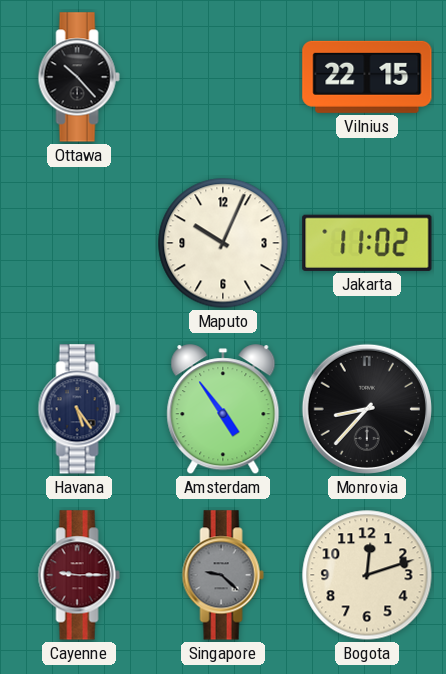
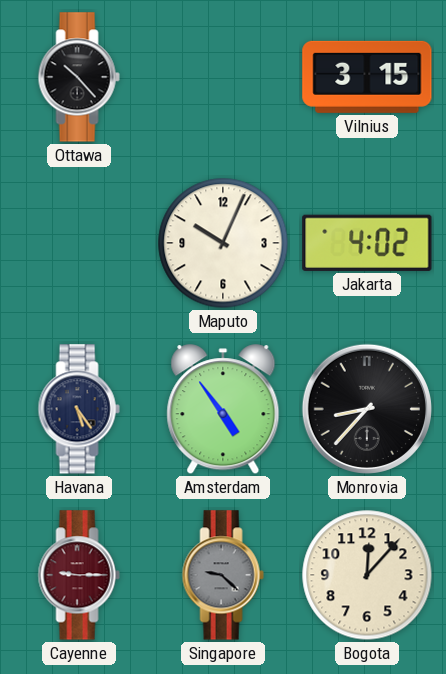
Vilnius: 22:15 -> 3:15 (367, 77)
Jakarta: 11:02 -> 4:02 (367, 243)
Bogota: 12:12 -> 12:07 (367, 575)
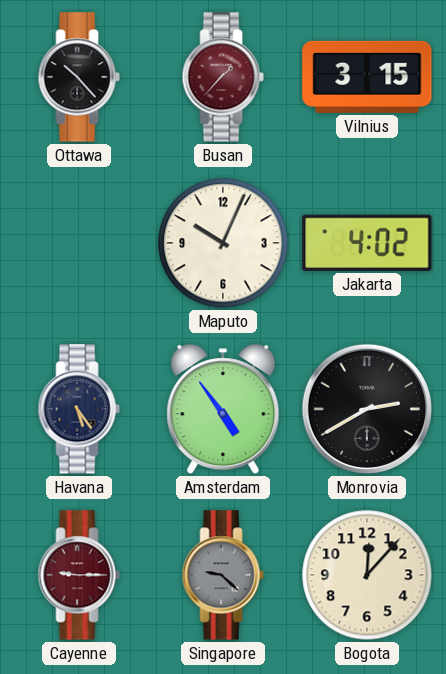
Busan: none -> 1:37 (223, 77)
Monrovia: 8:37 -> 2:40 (367, 409)
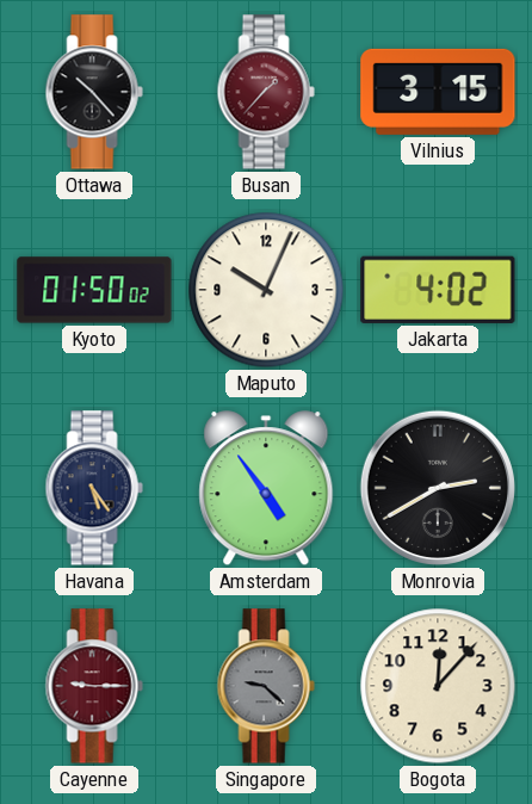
Kyoto: none -> 01:50 (94, 290)
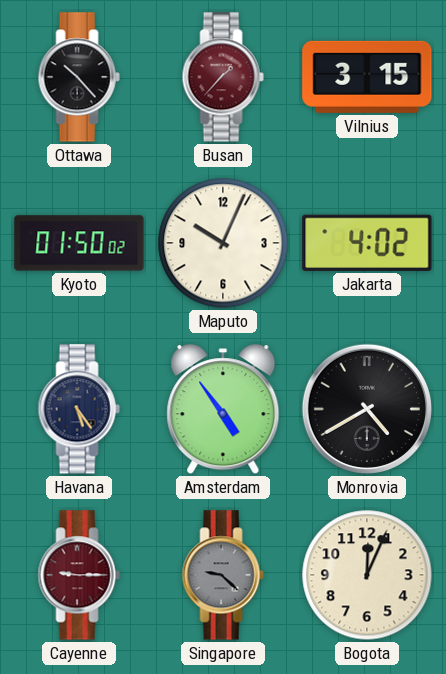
Monrovia: 2:40 -> 4:40 (367, 409)
Bogota: 12:07 -> 12:04 (367, 575)
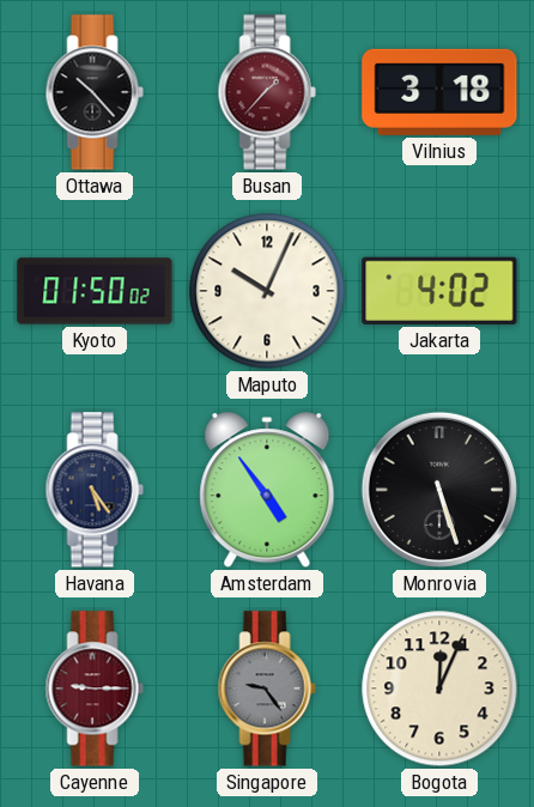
Vilnius: 3:15 -> 3:18 (439, 92)
Monrovia: 4:40 -> 5:27 (439, 490)
Singapore: 9:22 -> 9:24 (267, 688)
